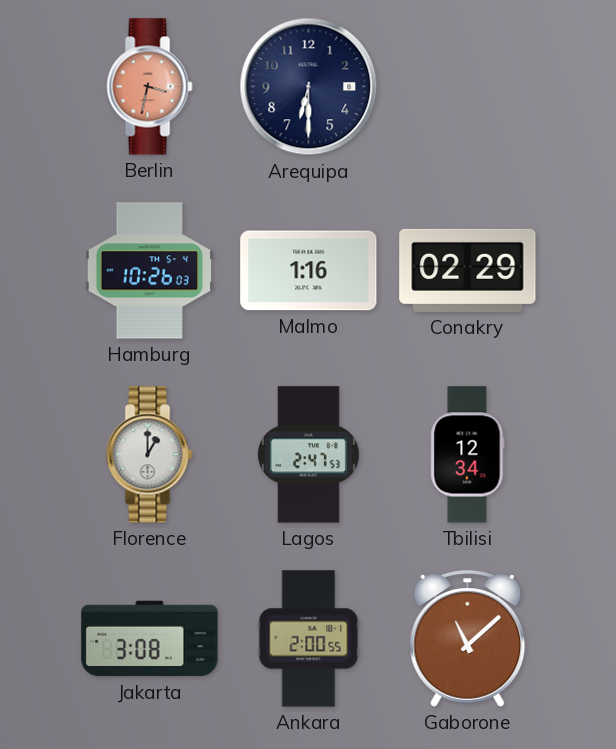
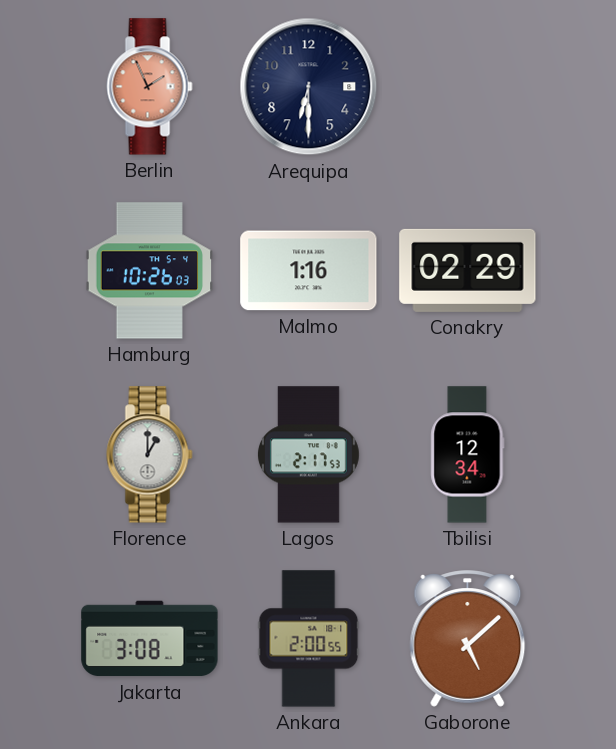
Berlin: 3:32 -> 1:56 (150, 87)
Lagos: 2:47 -> 2:17 (308, 455)
Gaborone: 11:08 -> 5:08 (468, 639)
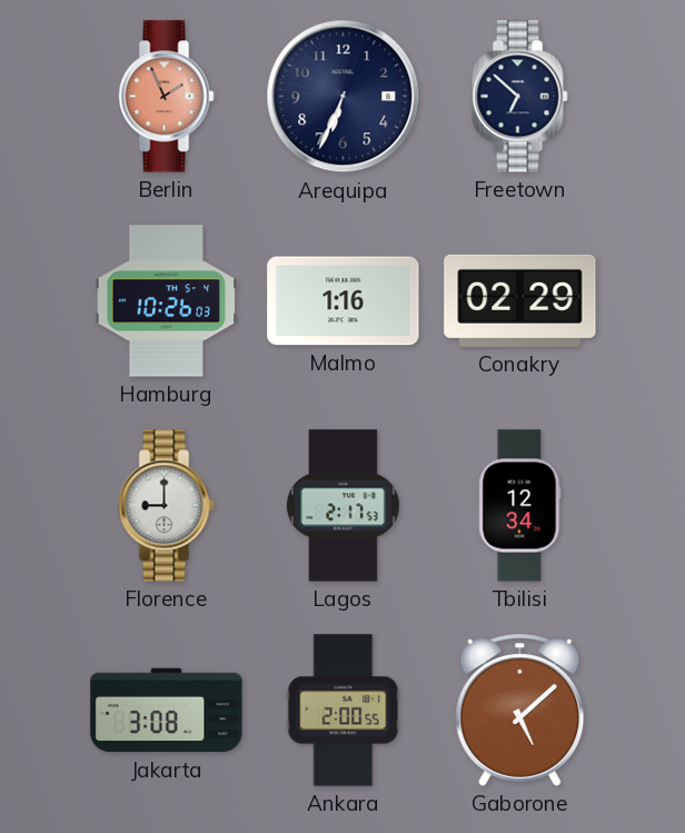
Arequipa: 6:30 -> 6:34 (344, 97)
Freetown: none -> 6:52 (520, 97)
Florence: 1:00 -> 9:00 (167, 506)
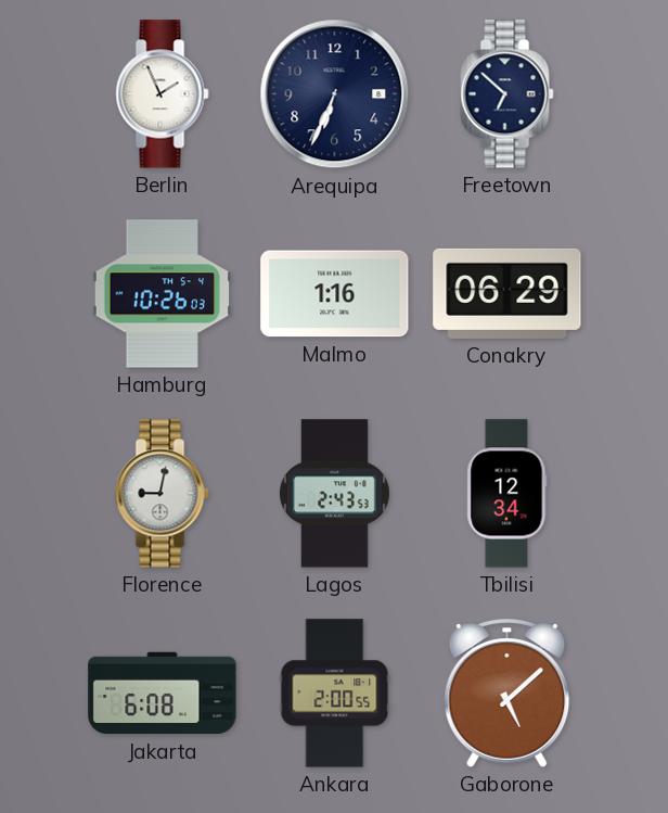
Berlin dial: salmon -> white (163, 94)
Conakry: 02:29 -> 06:29 (508, 293)
Florence: 9:00 -> 9:02 (163, 494)
Lagos: 2:17 -> 2:43 (334, 494)
Jakarta: 3:08 -> 6:08 (163, 694)
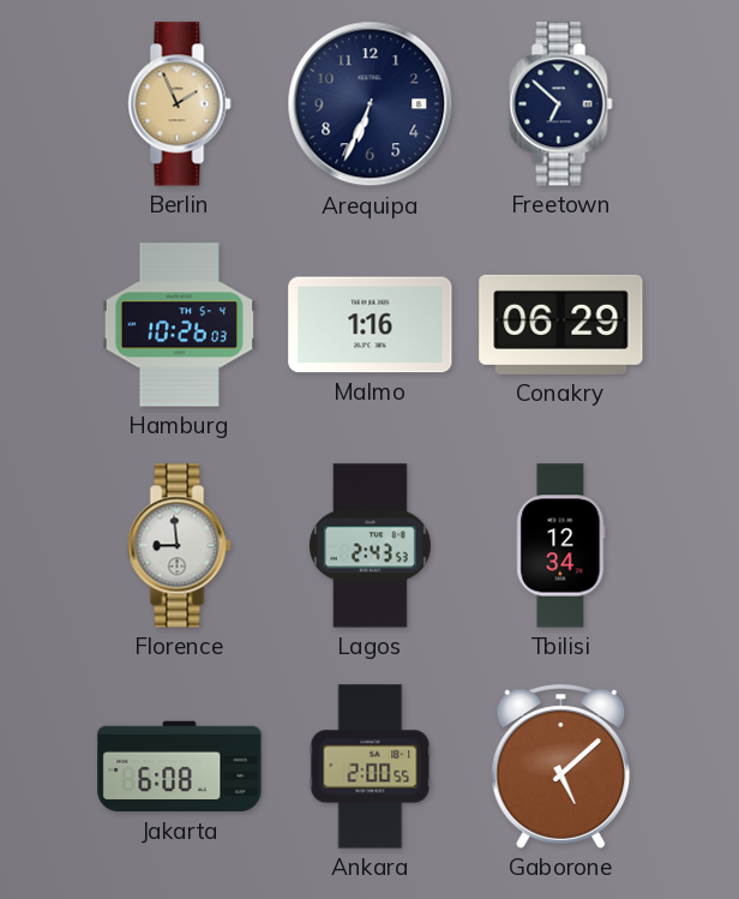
Berlin dial: white -> champagne (180, 104)
Florence: 9:02 -> 8:59 (180, 546)
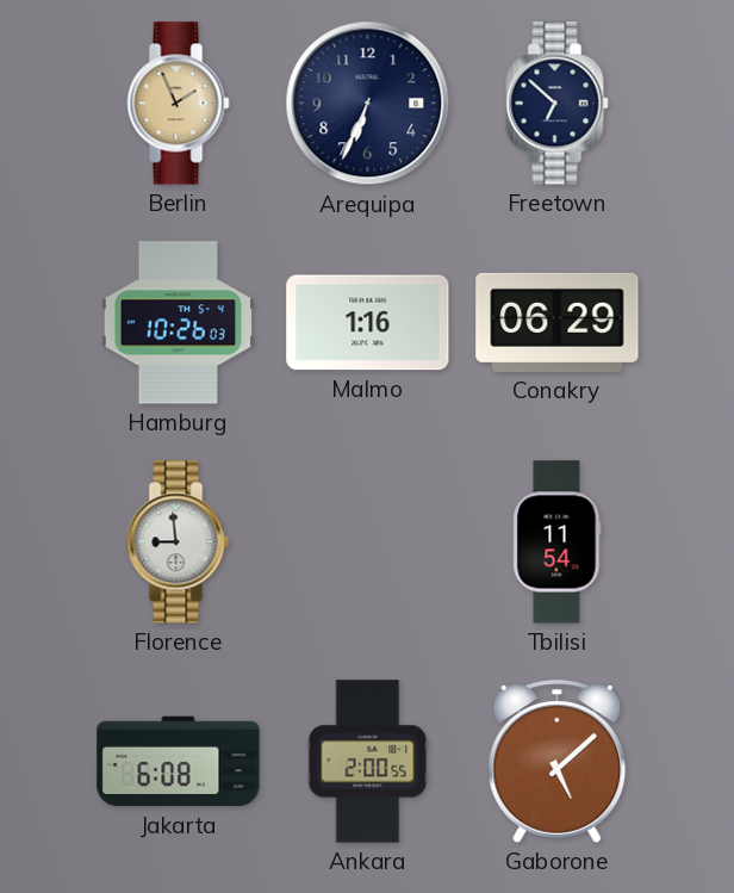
Lagos: 2:43 -> none (369, 546)
Tbilisi: 12:34 -> 11:54 (558, 542)
